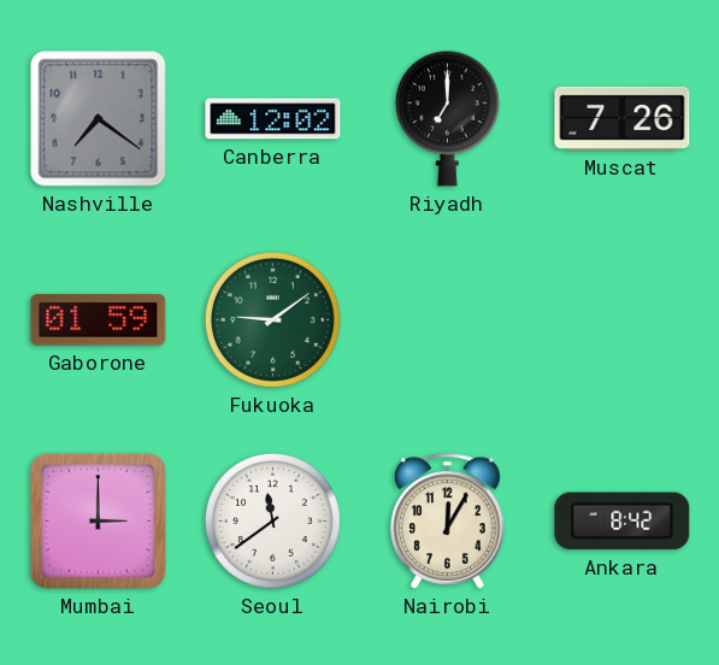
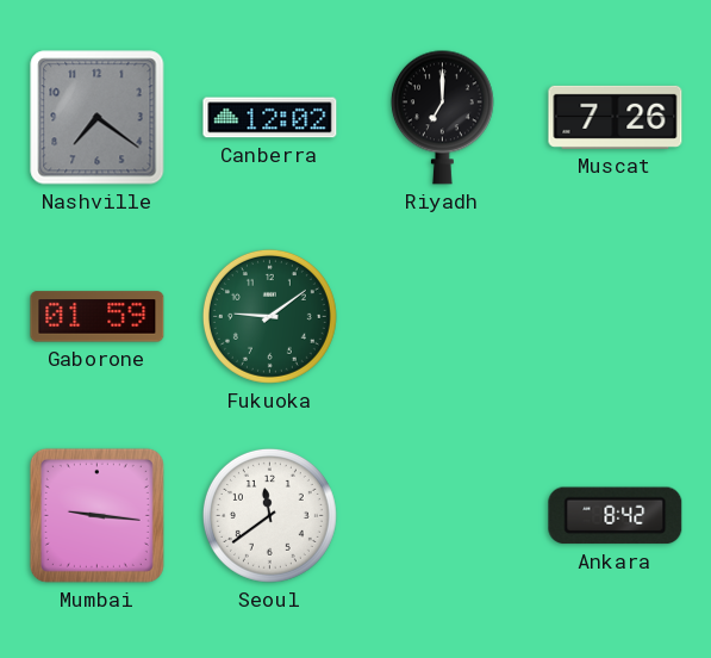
Mumbai: 3:00 -> 9:16 (96, 515)
Nairobi: 12:05 -> none (448, 522)
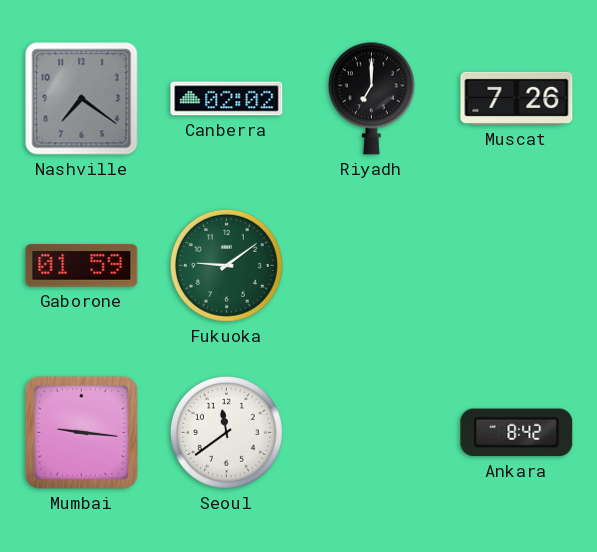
Canberra: 12:02 -> 02:02 (227, 99)
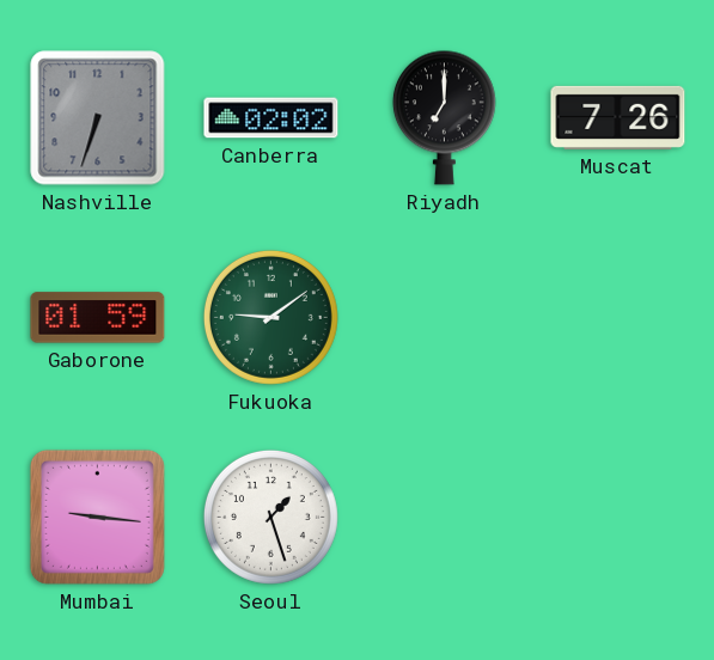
Nashville: 7:21 -> 6:33 (98, 118)
Seoul: 11:39 -> 1:27 (270, 517)
Ankara: 8:42 -> none (517, 433)
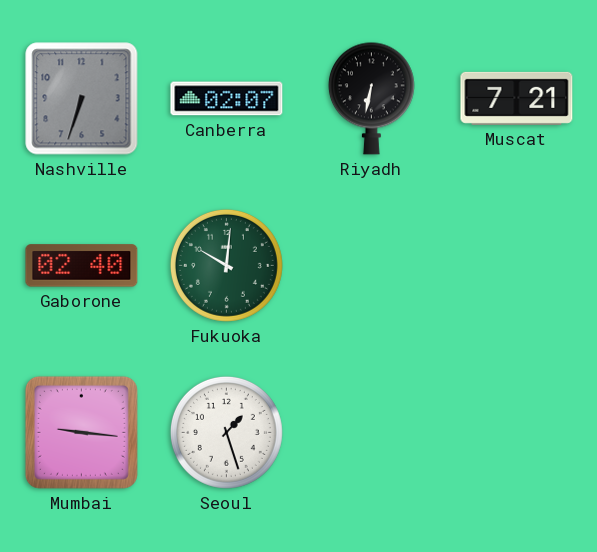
Canberra: 02:02 -> 02:07 (227, 99)
Riyadh: 7:00 -> 6:32 (371, 98)
Muscat: 7:26 -> 7:21 (517, 98)
Gaborone: 01:59 -> 02:40 (82, 266)
Fukuoka: 9:09 -> 10:01 (226, 265)
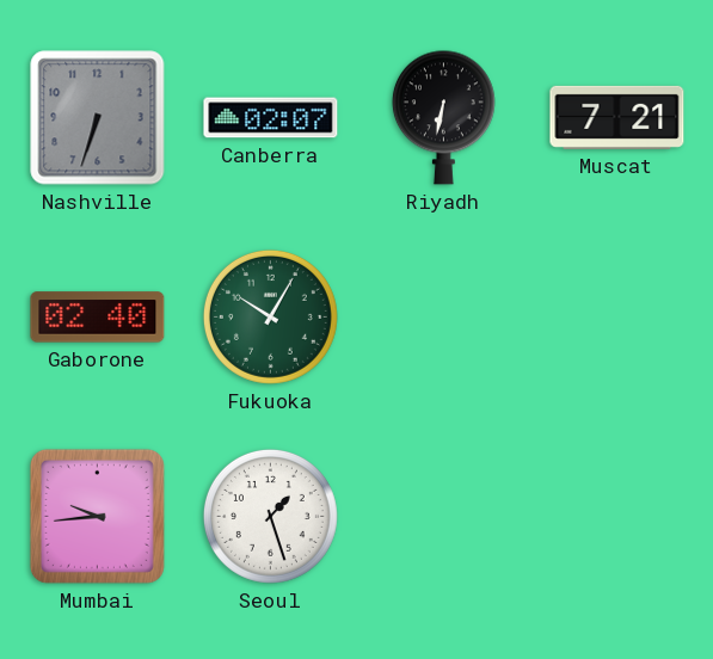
Fukuoka: 10:01 -> 10:05 (270, 316)
Mumbai: 9:16 -> 9:44 (97, 516)
